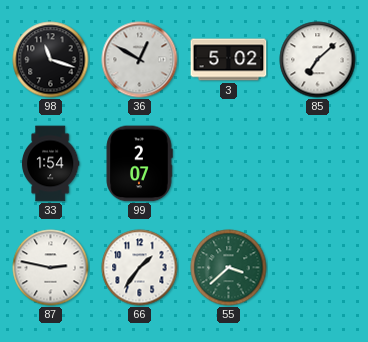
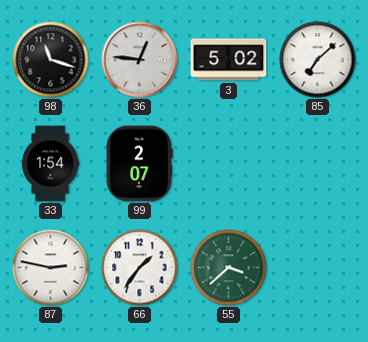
36: 12:50 -> 12:46 (140, 60)
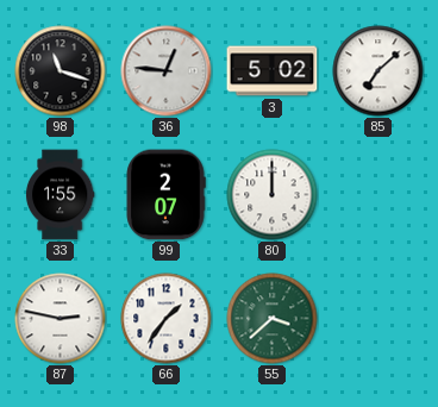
33: 1:54 -> 1:55 (60, 195)
80: none -> 12:00 (273, 195)
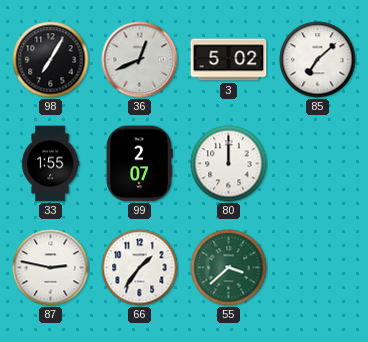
98: 11:18 -> 7:05 (51, 60)
36: 12:46 -> 12:41 (140, 60)
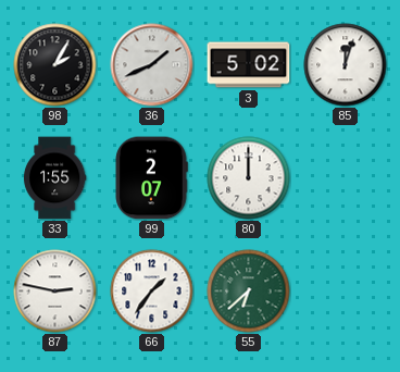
98: 7:05 -> 2:05 (55, 65)
36: 12:41 -> 1:41 (152, 65)
85: 7:08 -> 12:03 (346, 65)
55: 3:38 -> 6:38 (249, 292)
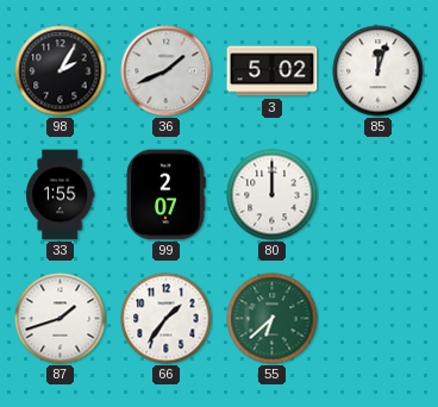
87: 2:47 -> 1:42 (61, 319)
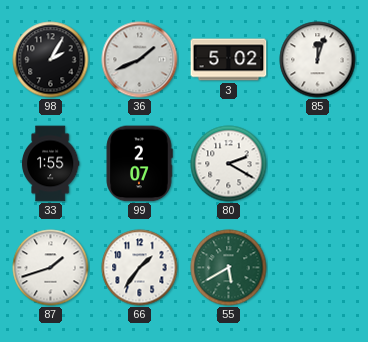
80: 12:00 -> 2:20 (229, 164)
55: 6:38 -> 5:40 (229, 268)
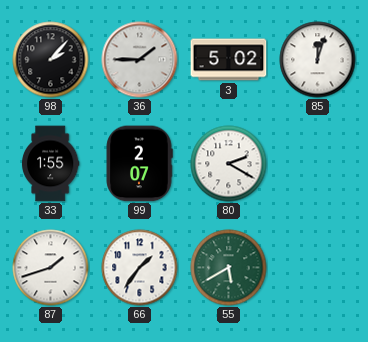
98: 2:05 -> 2:07 (51, 60)
36: 1:41 -> 1:45 (140, 60)
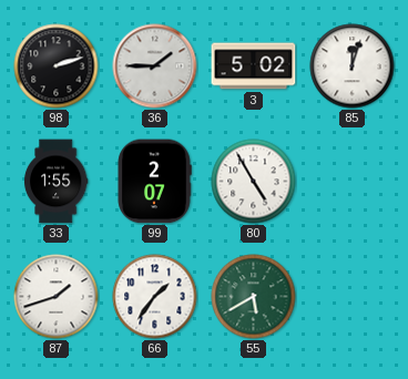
98: 2:07 -> 2:12 (57, 66)
80: 2:20 -> 4:55 (254, 182)
